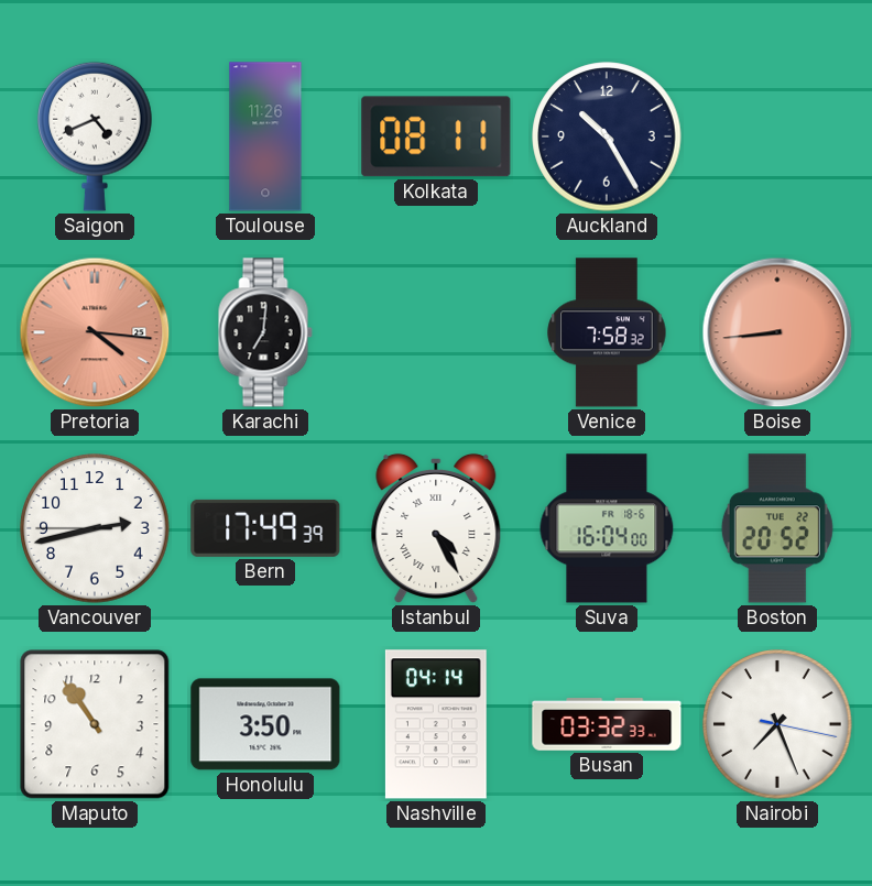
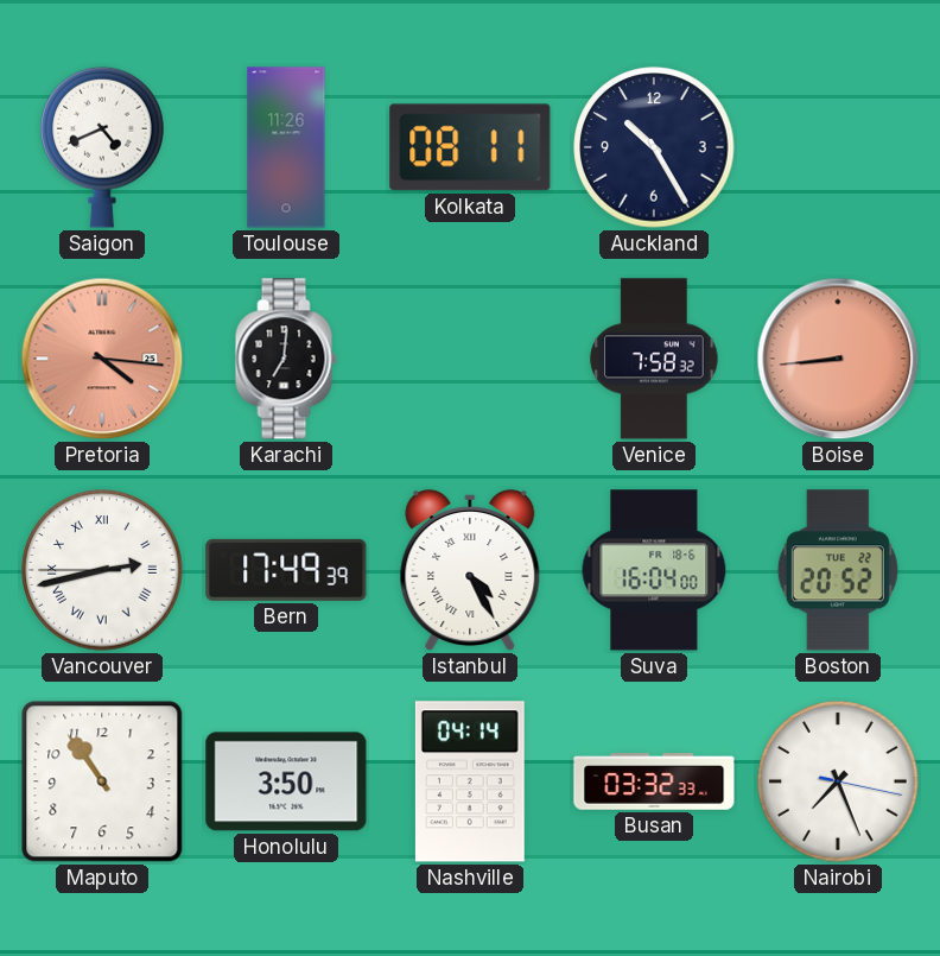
Vancouver numerals: Arabic -> Roman (102, 570)
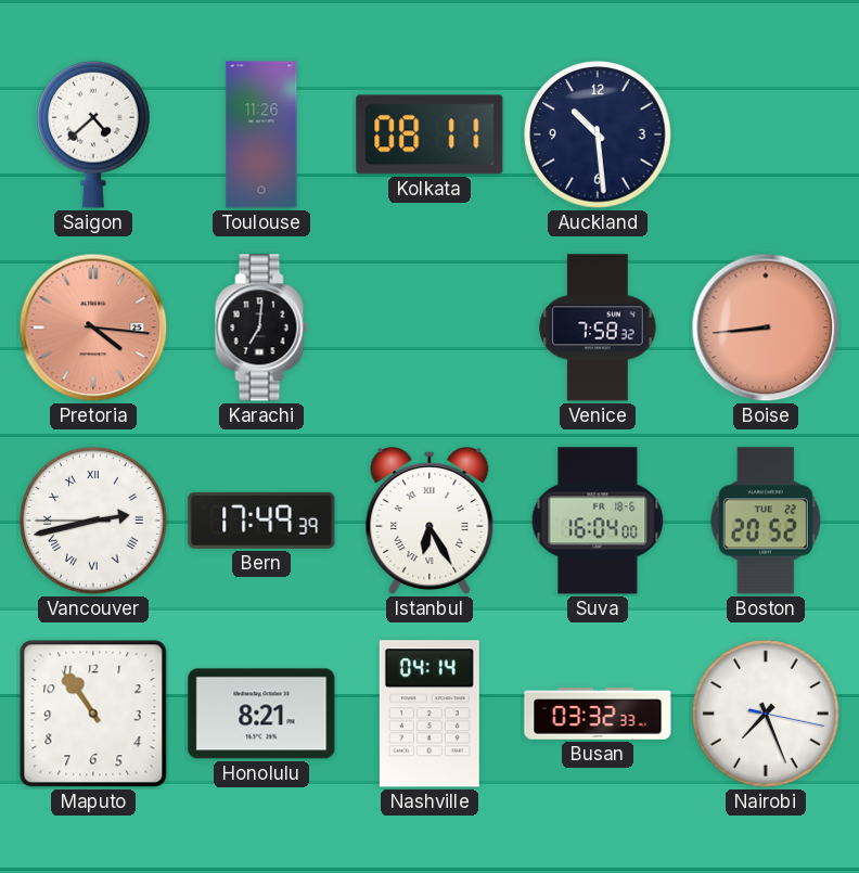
Saigon: 4:41 -> 4:38 (93, 134)
Auckland: 10:25 -> 10:29 (598, 134)
Istanbul: 4:25 -> 6:25 (429, 521)
Honolulu: 3:50 -> 8:21 (261, 714)
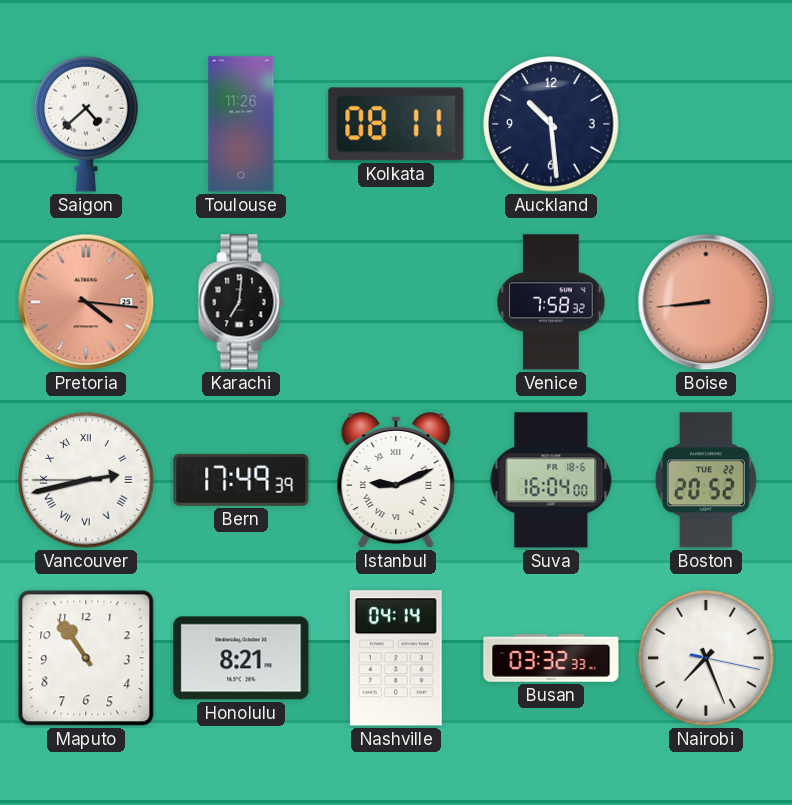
Istanbul: 6:25 -> 9:11 (396, 480)
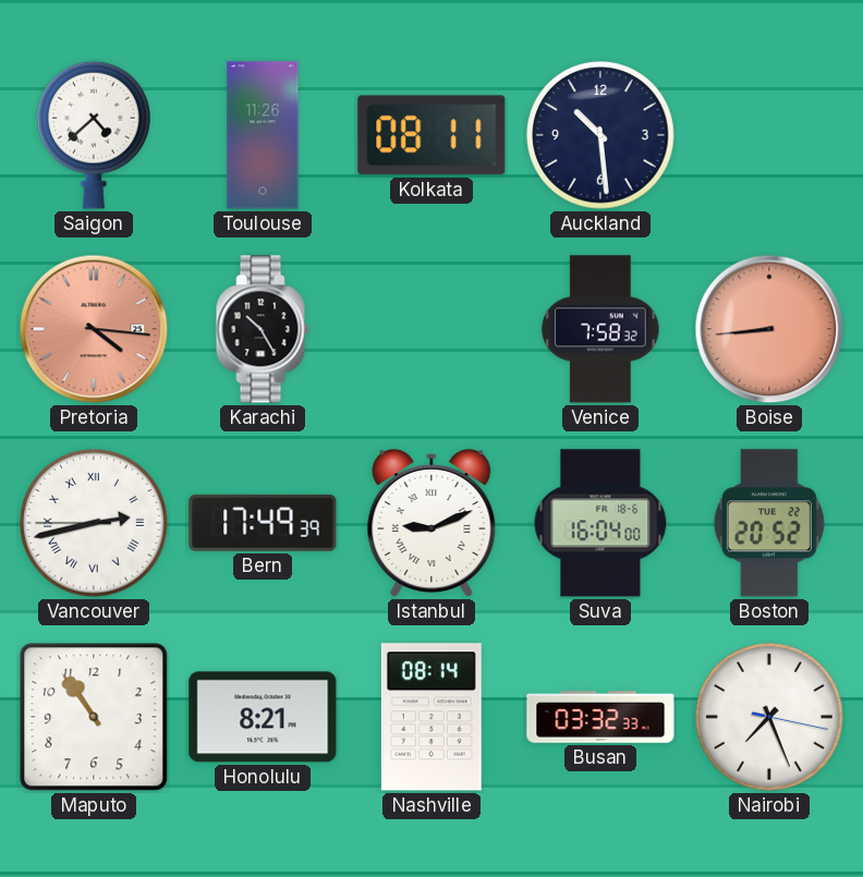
Karachi: 7:01 -> 10:25 (263, 329)
Nashville: 04:14 -> 08:14 (432, 717)
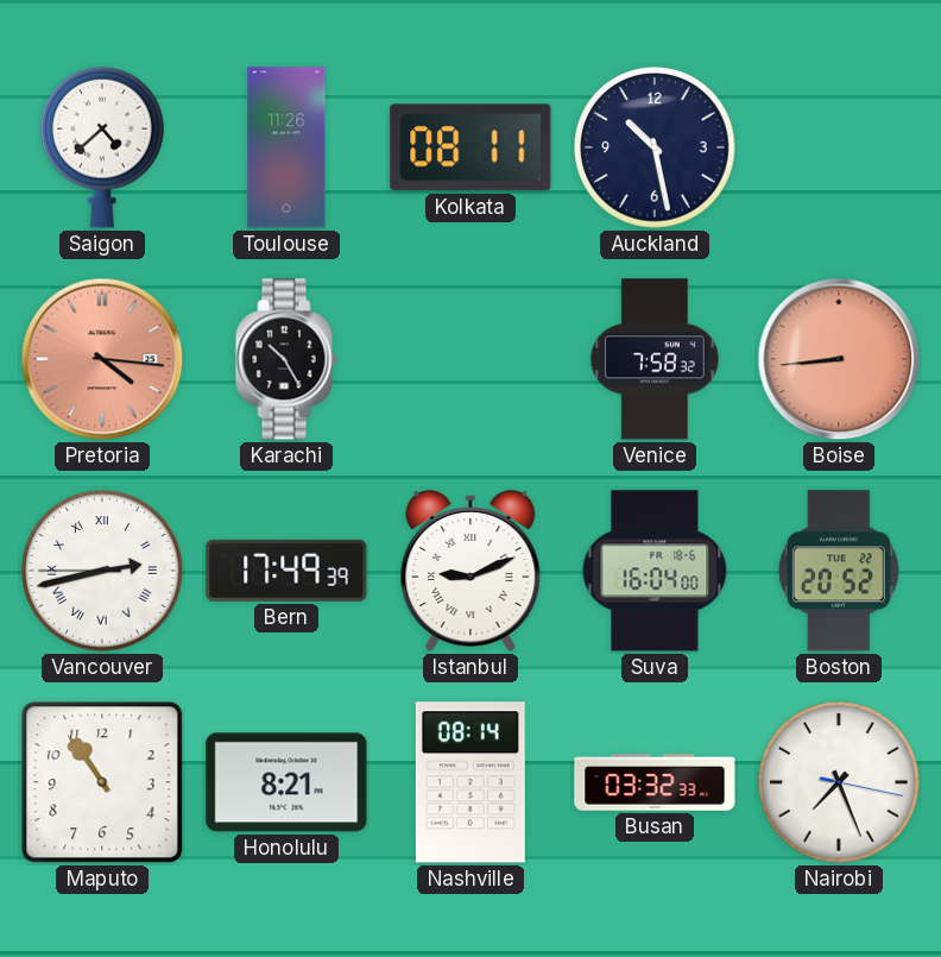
Auckland: 10:29 -> 10:28 (655, 147)
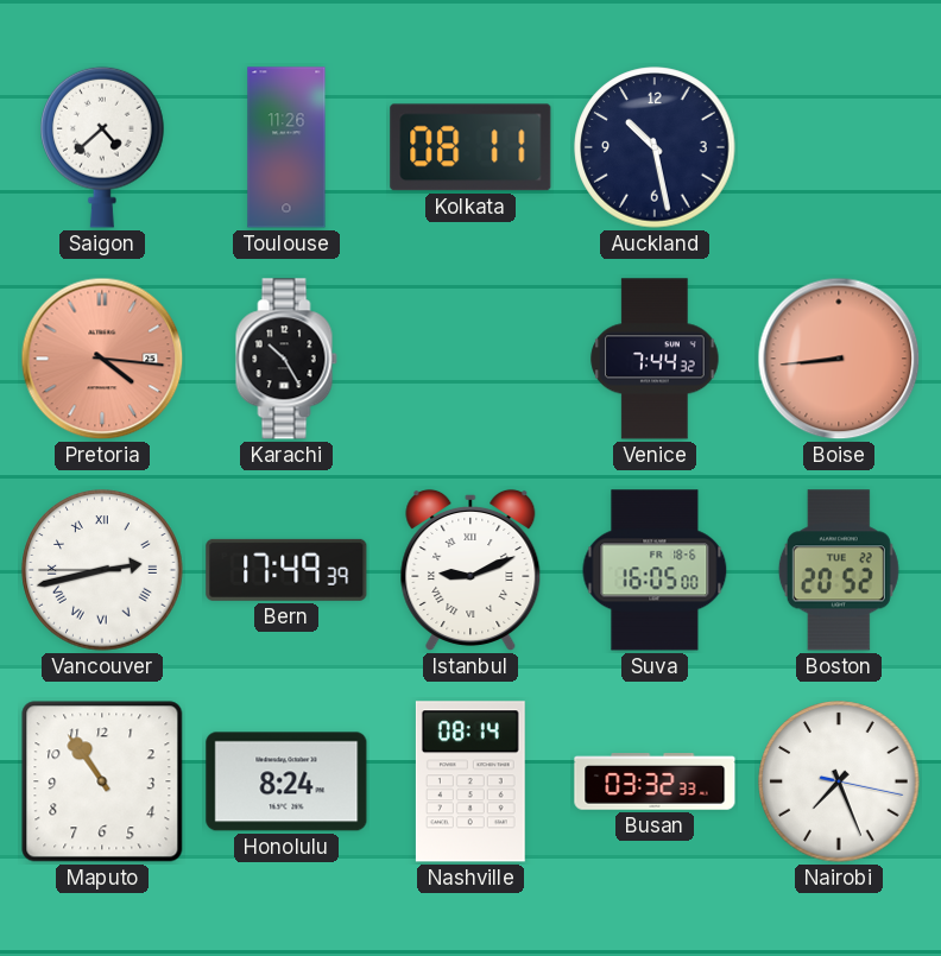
Venice: 7:58 -> 7:44 (655, 359)
Suva: 16:04 -> 16:05 (655, 570)
Honolulu: 8:21 -> 8:24 (286, 781)
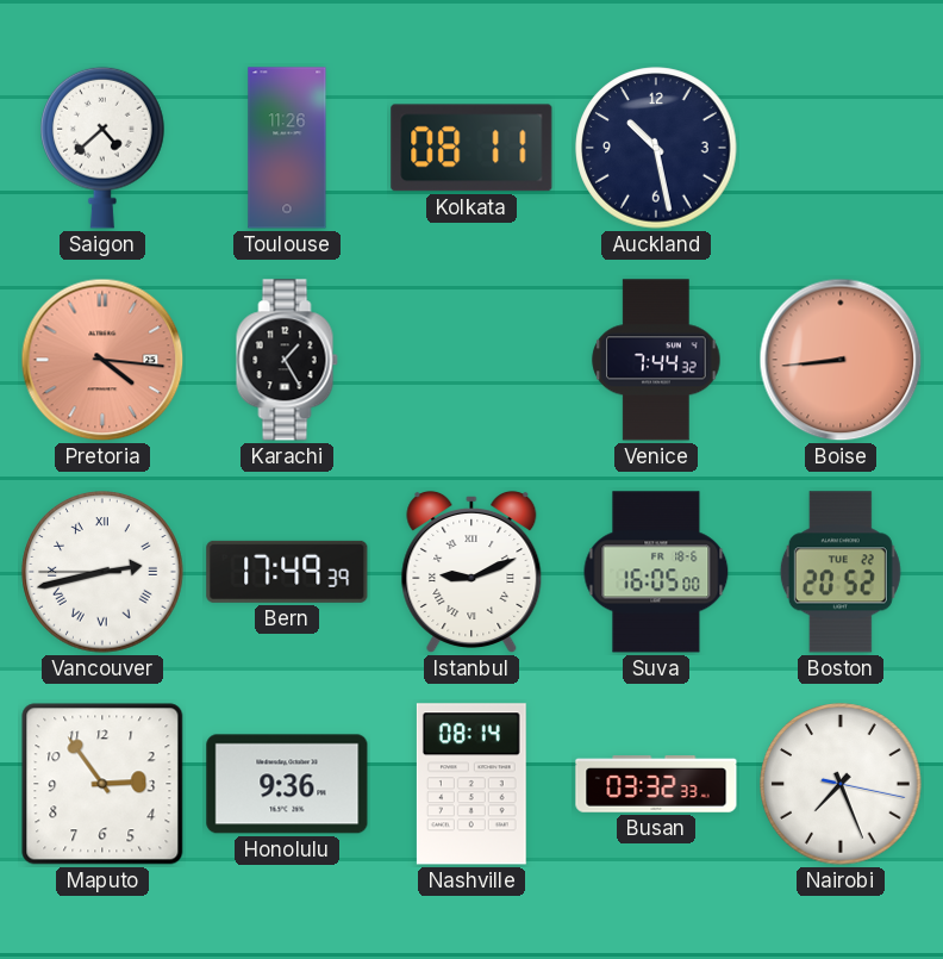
Karachi: 10:25 -> 1:25 (287, 360)
Maputo: 10:54 -> 2:54 (102, 784)
Honolulu: 8:24 -> 9:36 (287, 784)
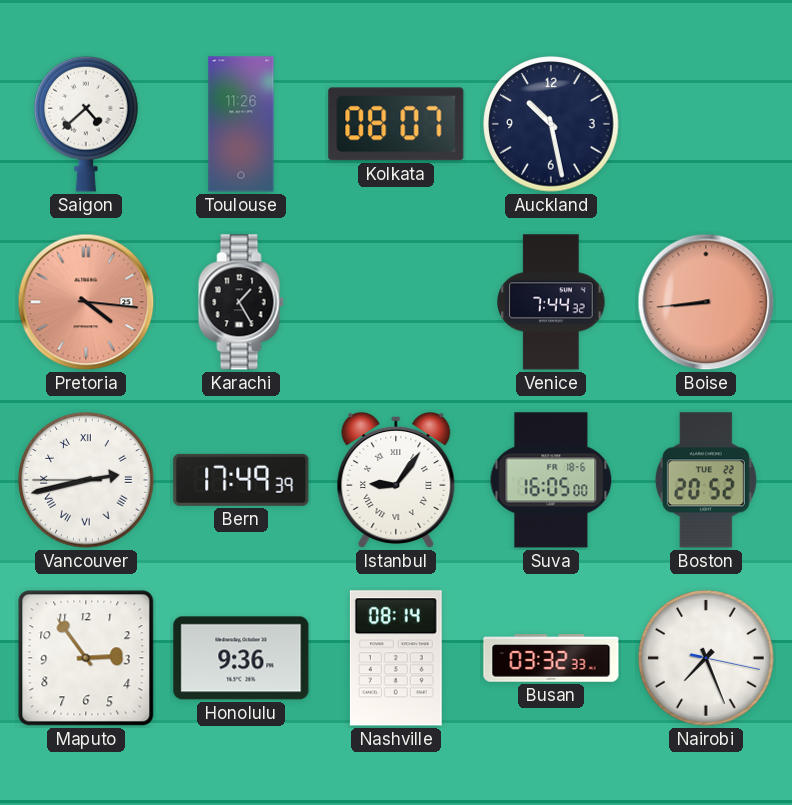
Kolkata: 08:11 -> 08:07 (396, 124)
Istanbul: 9:11 -> 9:06 (396, 480)
